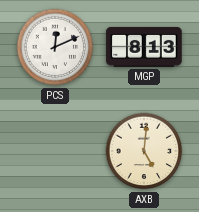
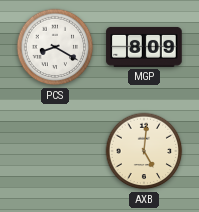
PCS: 12:11 -> 8:20 (55, 47)
MGP: 8:13 -> 8:09 (144, 47)
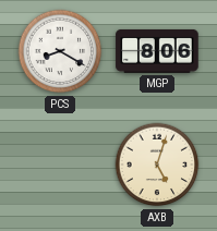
MGP: 8:09 -> 8:06 (157, 51)
AXB: 5:01 -> 5:03 (157, 165)
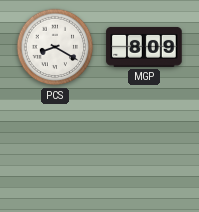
MGP: 8:06 -> 8:09 (144, 47)
AXB: 5:03 -> none (157, 165)
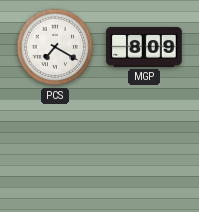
PCS: 8:20 -> 7:20 (55, 47)
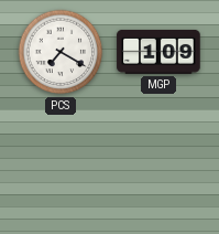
MGP: 8:09 -> 1:09 (158, 52)
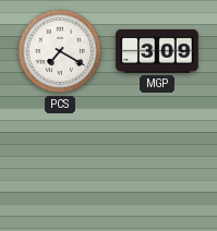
MGP: 1:09 -> 3:09 (157, 51)
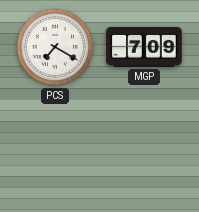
MGP: 3:09 -> 7:09 (144, 47)
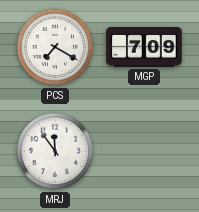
MRJ: none -> 11:54 (55, 151)
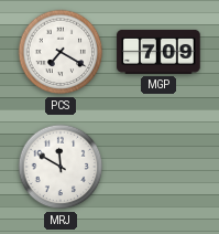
MRJ: 11:54 -> 11:50 (61, 167)
